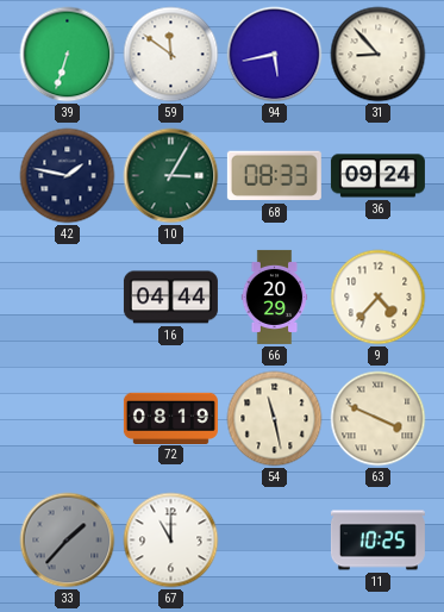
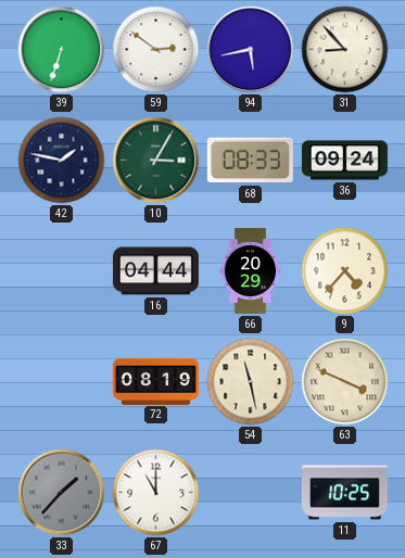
59: 11:51 -> 2:51 (156, 50)
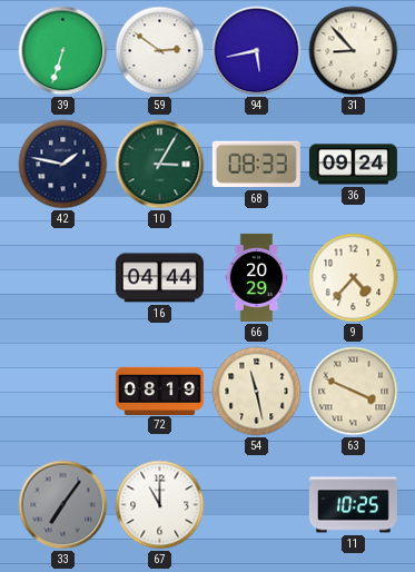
33: 1:37 -> 7:06 (63, 505)
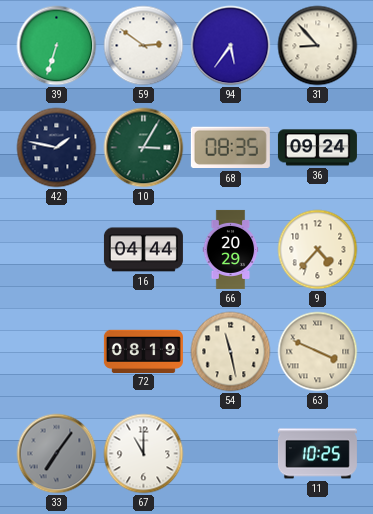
94: 5:43 -> 5:36 (231, 46)
68: 08:33 -> 08:35 (230, 148)
